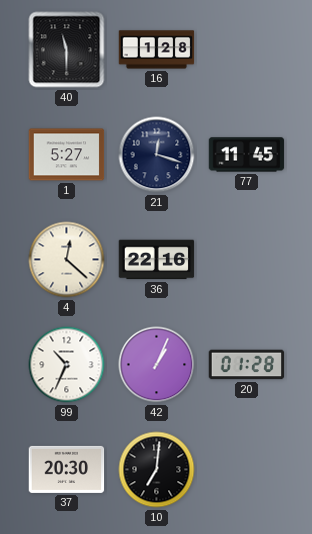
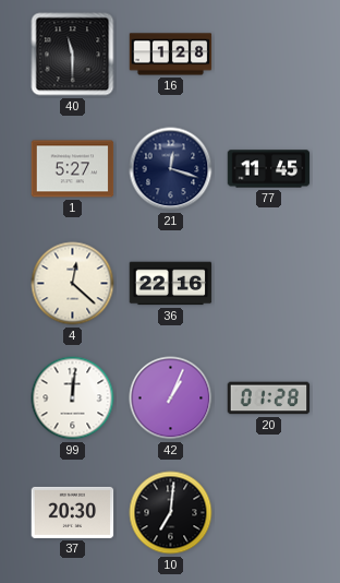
99: 10:34 -> 12:01 (73, 398)
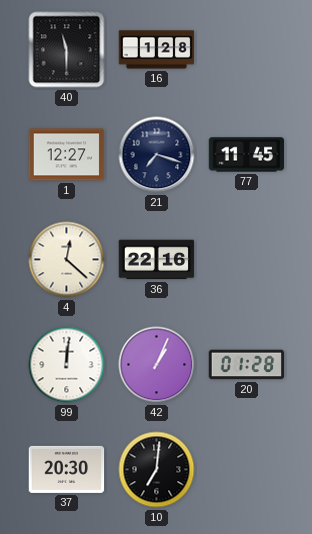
1: 5:27 -> 12:27 (67, 155)
21: 12:18 -> 7:18 (157, 155)
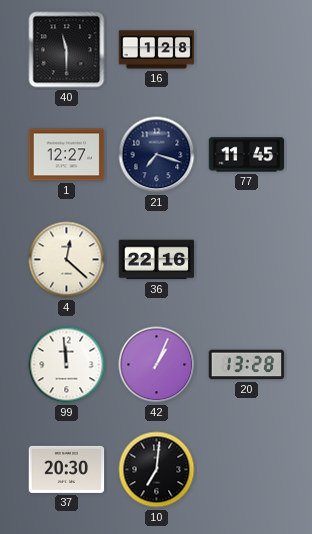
99: 12:01 -> 11:59 (67, 365)
20: 01:28 -> 13:28 (247, 365)
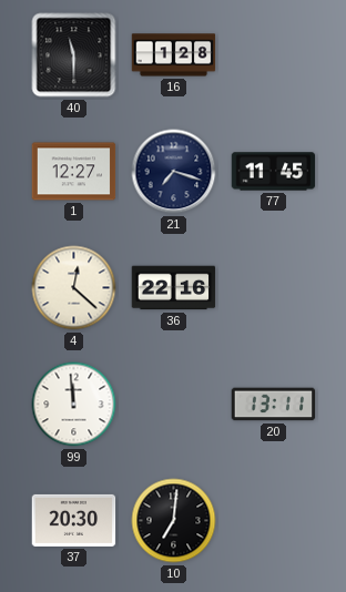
42: 1:04 -> none (157, 365)
20: 13:28 -> 13:11 (274, 405)
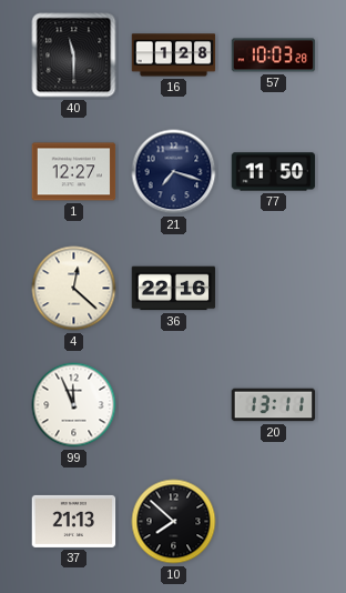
57: none -> 10:03 (274, 56)
77: 11:45 -> 11:50 (274, 172)
99: 11:59 -> 11:56 (74, 405)
37: 20:30 -> 21:13 (74, 521)
10: 7:01 -> 7:52 (174, 522)
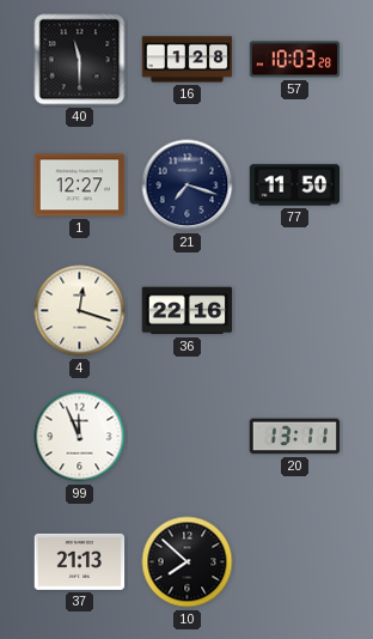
4: 12:22 -> 12:18 (80, 311)
